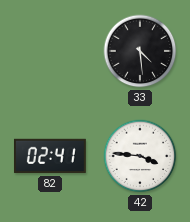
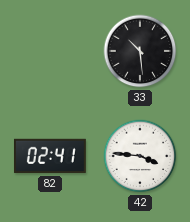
33: 4:29 -> 10:29 (140, 51)
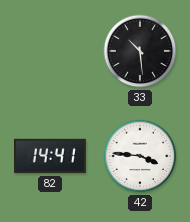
82: 02:41 -> 14:41 (50, 156)
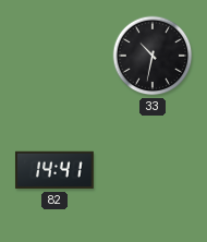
33: 10:29 -> 10:32 (153, 56)
42: 3:46 -> none (140, 156)
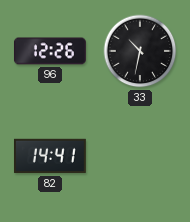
96: none -> 12:26 (50, 51)
